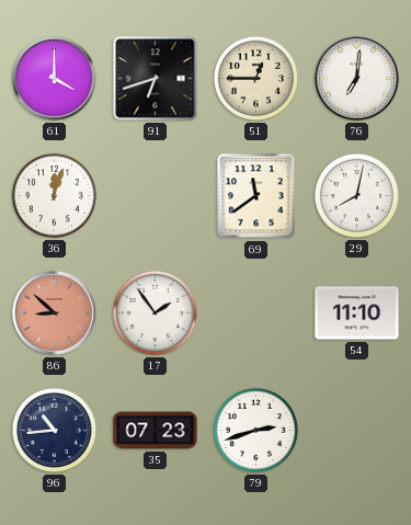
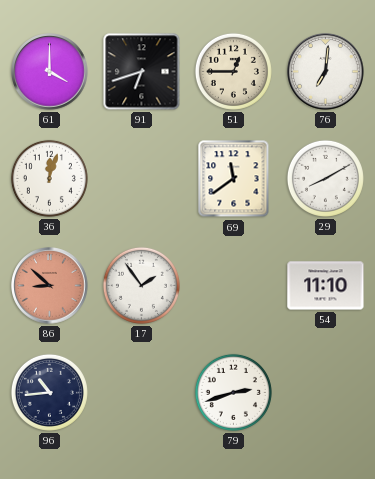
29: 8:02 -> 8:10 (325, 178)
35: 07:23 -> none (156, 431)
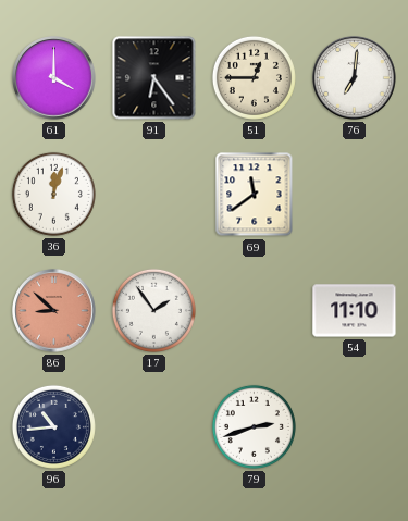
91: 6:42 -> 6:24 (154, 78)
29: 8:10 -> none (325, 178)
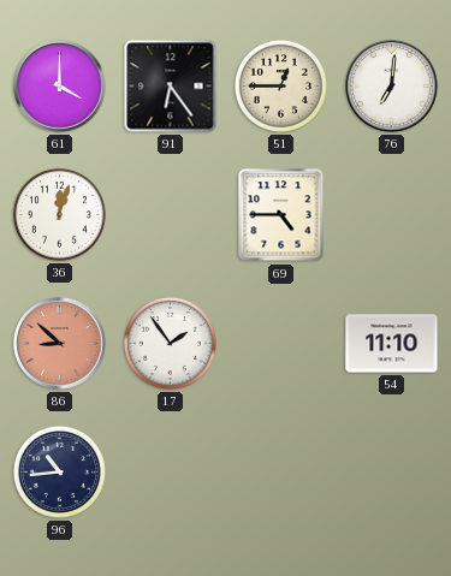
69: 11:39 -> 4:45 (281, 215)
79: 2:42 -> none (254, 426)
